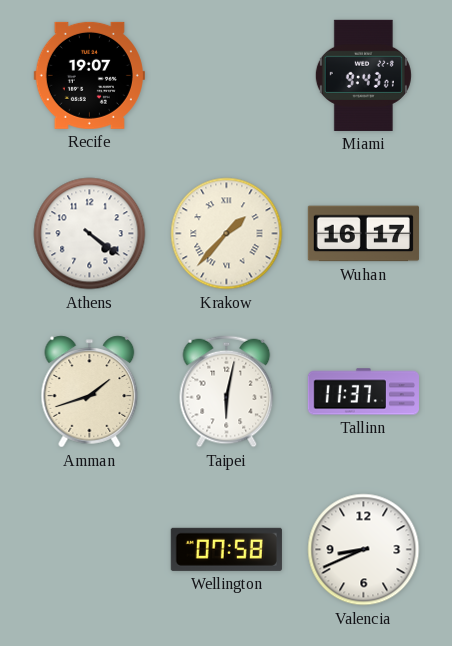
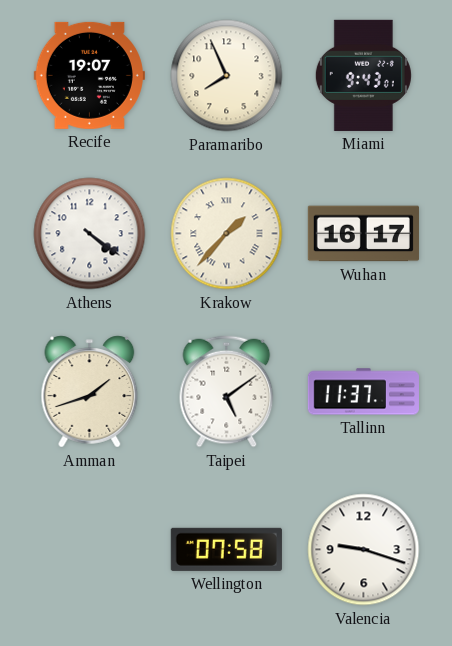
Paramaribo: none -> 7:56 (227, 76)
Taipei: 6:02 -> 5:09 (227, 392)
Valencia: 8:41 -> 9:18 (364, 550)
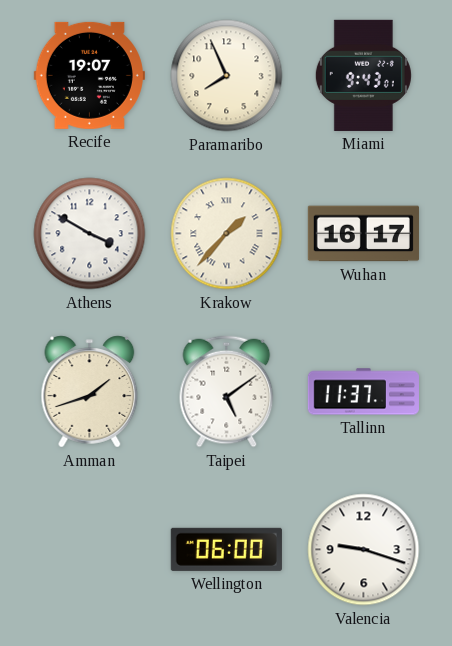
Athens: 4:21 -> 3:50 (90, 234)
Wellington: 07:58 -> 06:00 (226, 549)
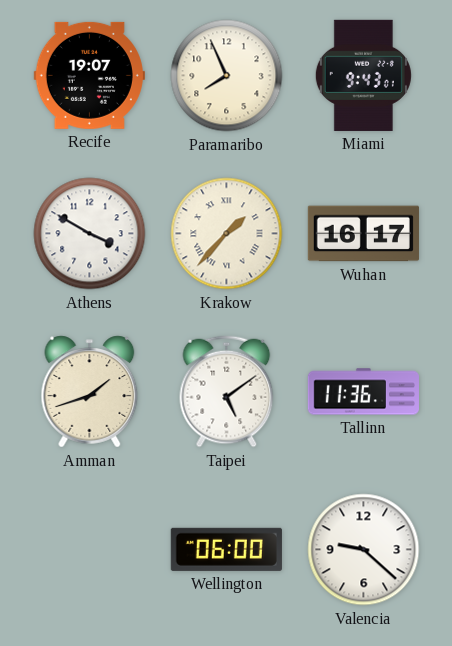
Tallinn: 11:37 -> 11:36 (363, 392)
Valencia: 9:18 -> 9:22 (364, 550)
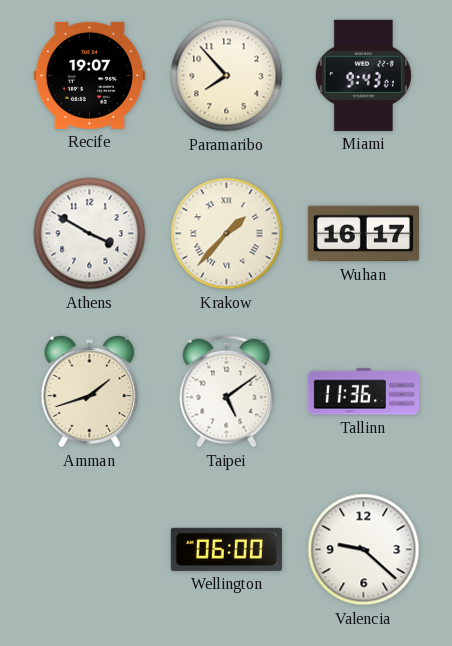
Paramaribo: 7:56 -> 7:53 (227, 76)
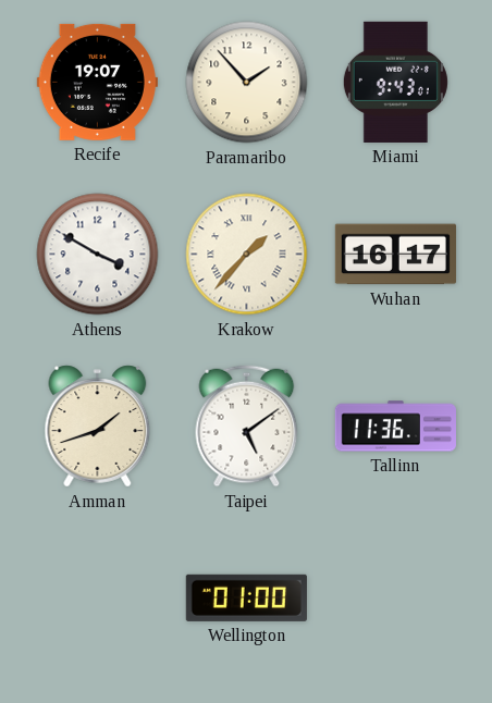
Paramaribo: 7:53 -> 1:53 (247, 83)
Wellington: 06:00 -> 01:00 (246, 597)
Valencia: 9:22 -> none (364, 550)
